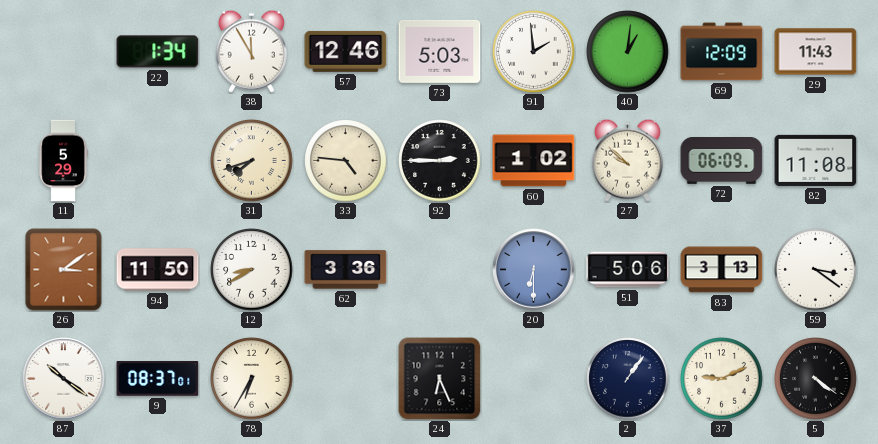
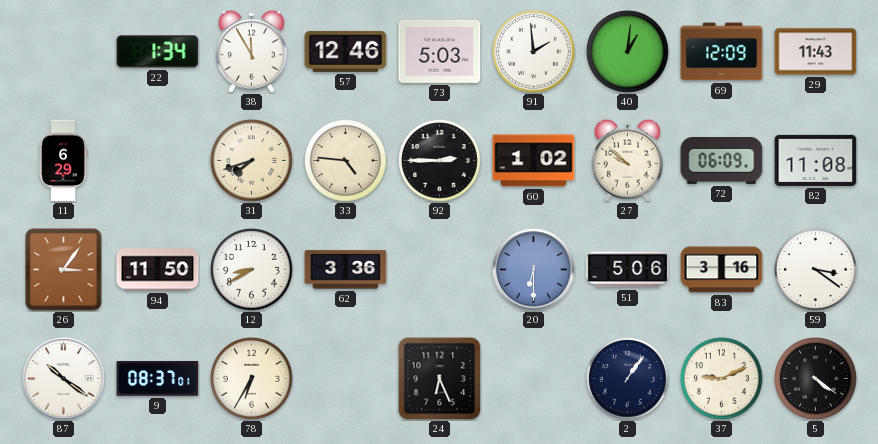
11: 5:29 -> 6:29 (63, 161)
26: 3:09 -> 3:06 (64, 270)
83: 3:13 -> 3:16 (722, 270)
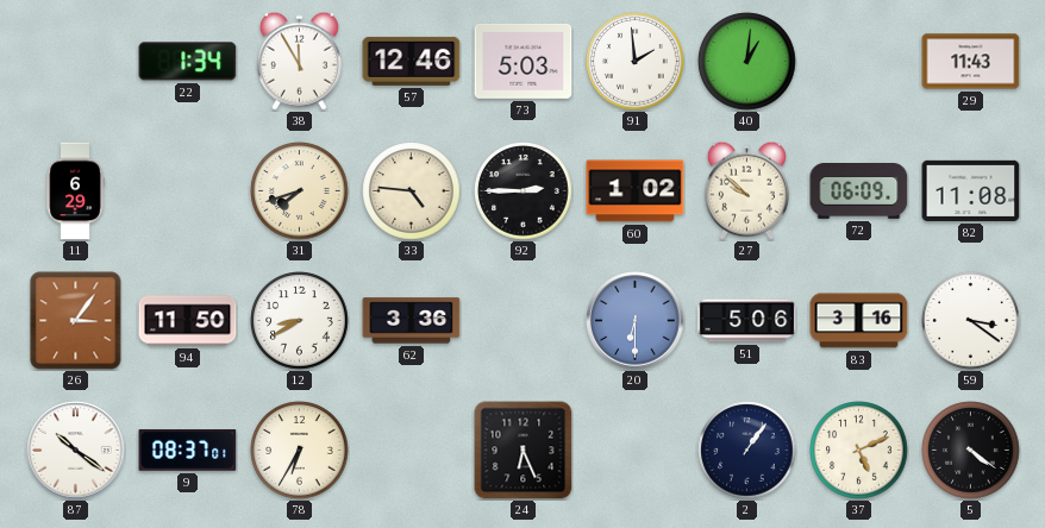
69: 12:09 -> none (722, 52)
37: 9:11 -> 5:11 (859, 451)
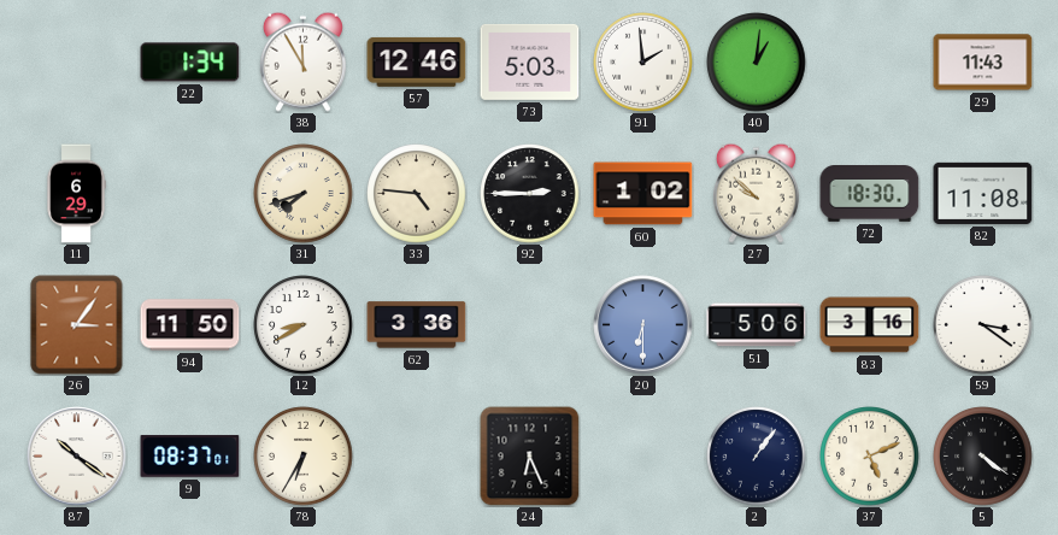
72: 06:09 -> 18:30 (870, 194)
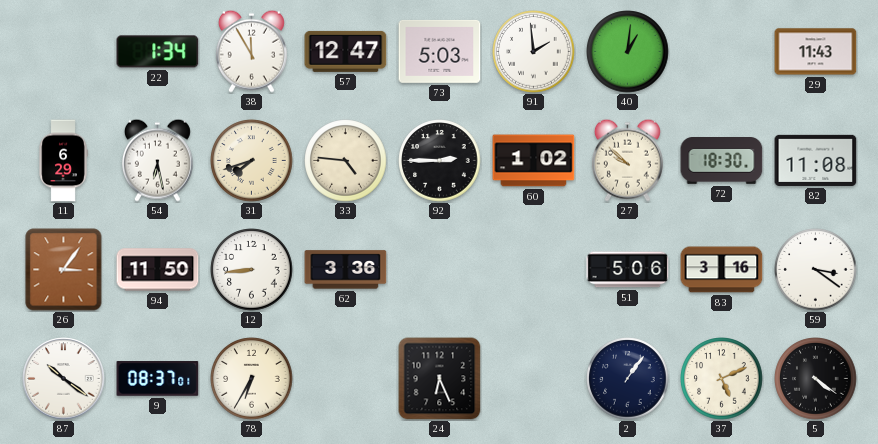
57: 12:46 -> 12:47 (346, 51)
54: none -> 6:28 (157, 160)
12: 8:40 -> 8:44 (252, 270)
20: 6:30 -> none (643, 325)
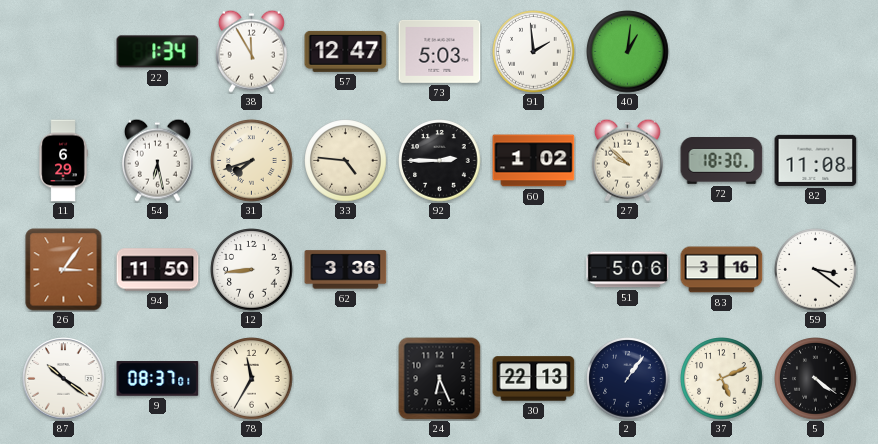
29: 11:43 -> none (816, 52)
78: 6:35 -> 11:35 (252, 379)
30: none -> 22:13 (534, 379)
